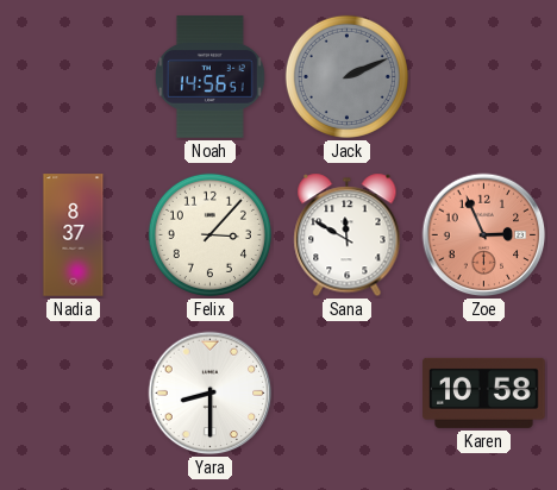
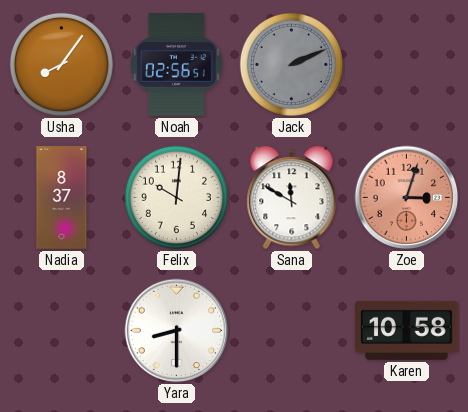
Usha: none -> 8:06 (61, 64)
Noah: 14:56 -> 02:56 (176, 65)
Felix: 3:07 -> 10:01 (176, 197)
Zoe: 2:56 -> 3:03 (407, 198)
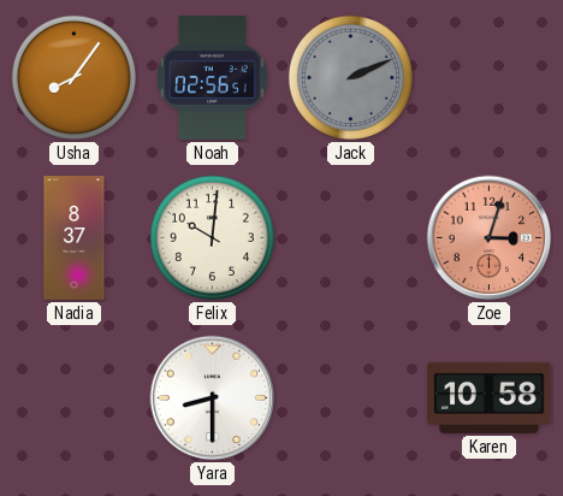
Sana: 11:50 -> none (292, 198)
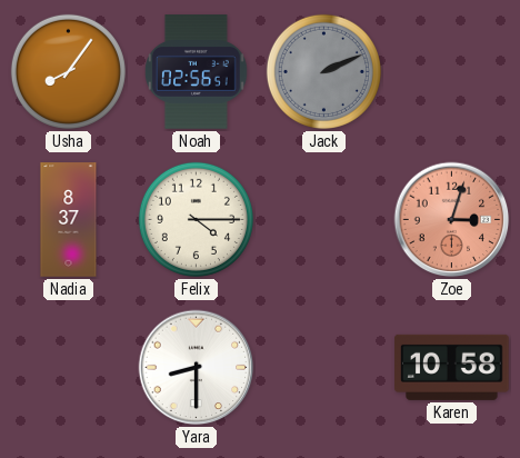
Felix: 10:01 -> 4:15 (196, 219)
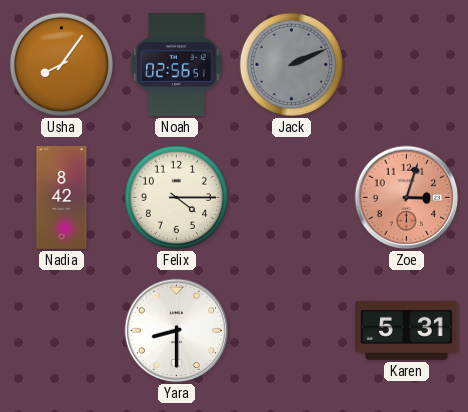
Nadia: 8:37 -> 8:42 (62, 198)
Karen: 10:58 -> 5:31 (407, 330)
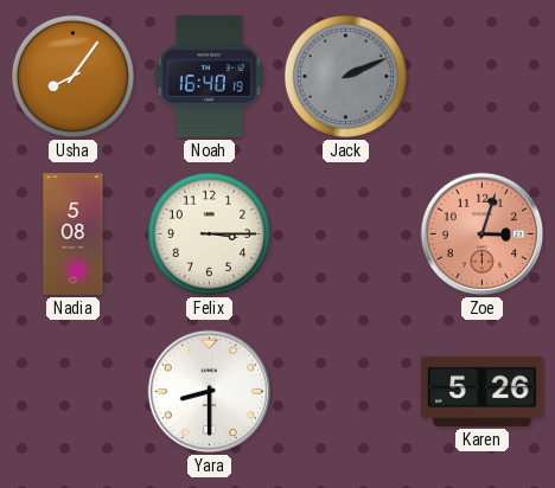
Noah: 02:56 -> 16:40 (209, 77)
Nadia: 8:42 -> 5:08 (74, 235)
Felix: 4:15 -> 3:15 (209, 233)
Karen: 5:31 -> 5:26 (483, 391)
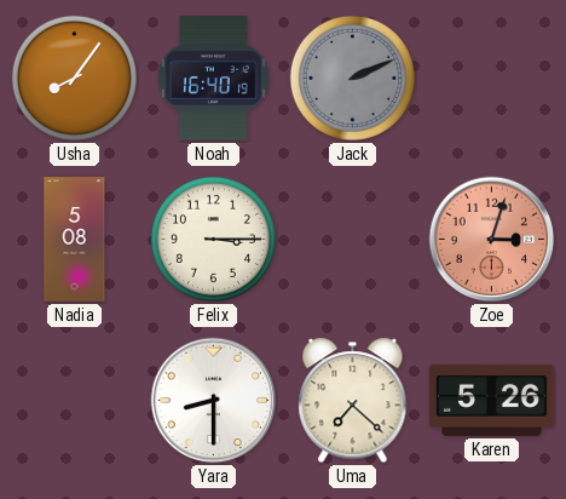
Uma: none -> 7:22 (353, 401)
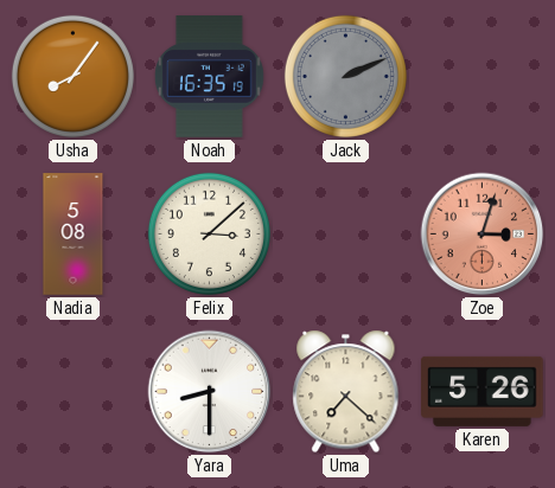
Noah: 16:40 -> 16:35 (209, 77)
Felix: 3:15 -> 3:08 (209, 233)
